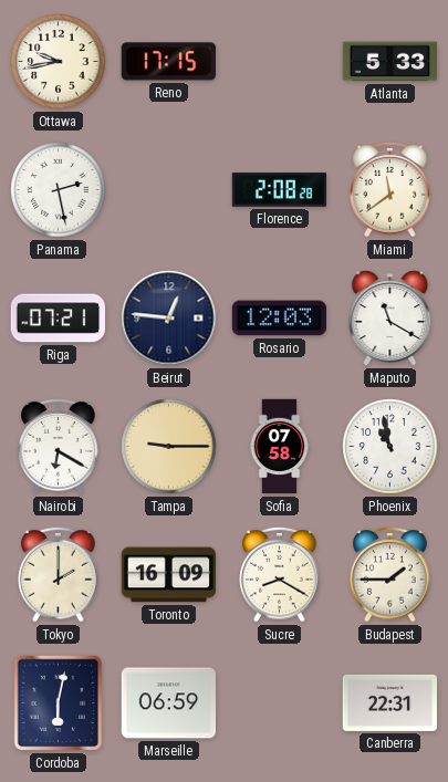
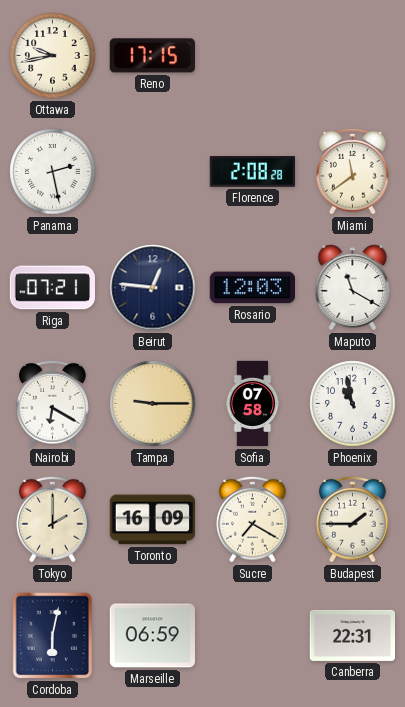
Atlanta: 5:33 -> none (389, 62)
Sucre: 8:20 -> 7:20 (253, 519)
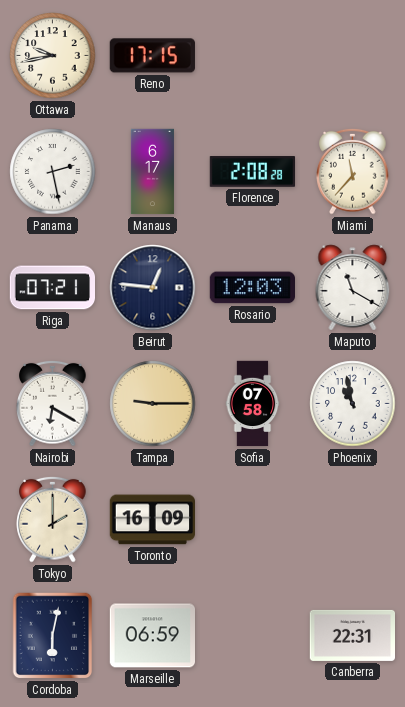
Manaus: none -> 6:17 (152, 172)
Miami: 11:39 -> 11:37 (353, 171)
Sucre: 7:20 -> none (253, 519)
Budapest: 1:45 -> none (353, 519)
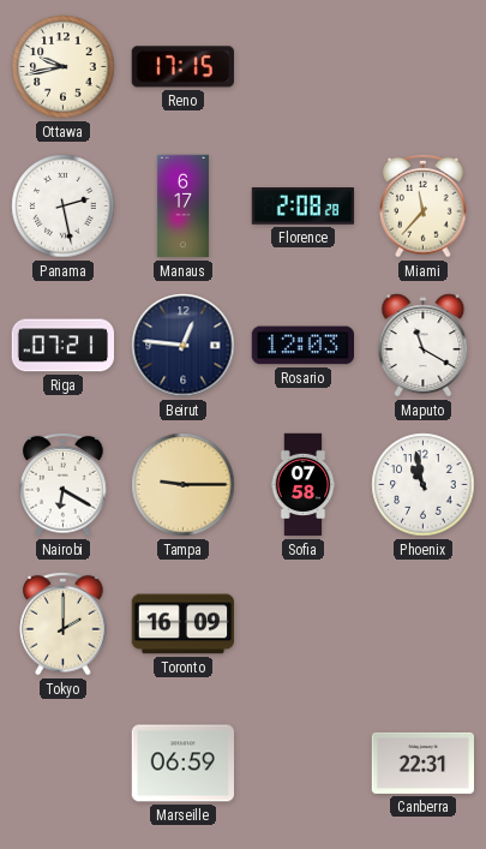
Cordoba: 6:02 -> none (53, 636)
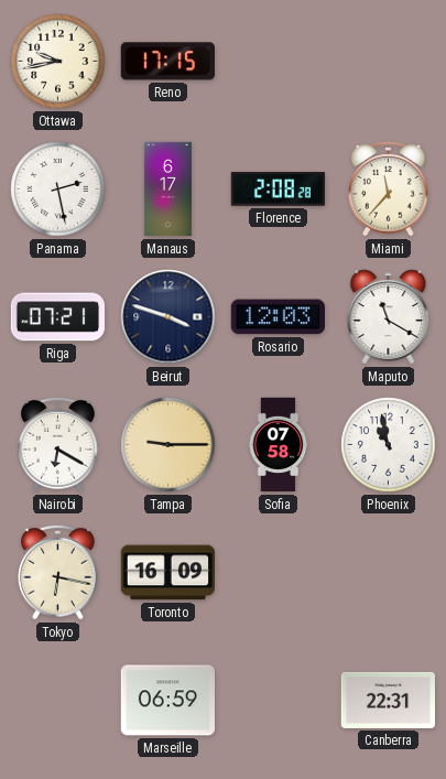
Beirut: 12:46 -> 3:48 (168, 317)
Tokyo: 2:00 -> 6:17 (58, 572)
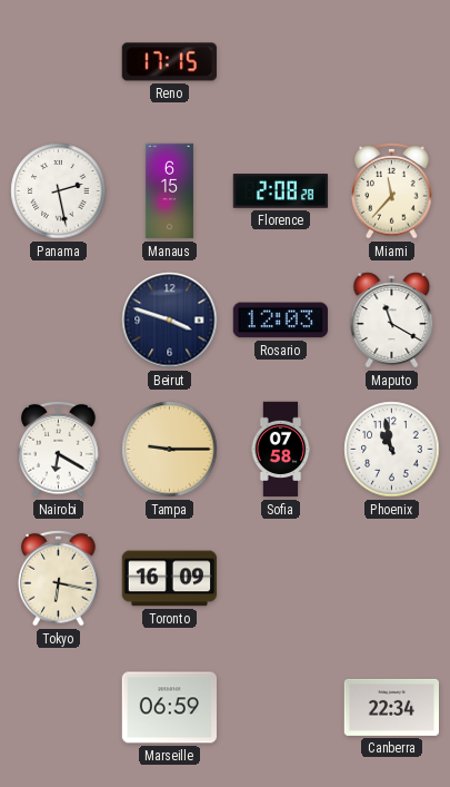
Ottawa: 9:43 -> none (58, 62)
Manaus: 6:17 -> 6:15 (169, 191)
Riga: 07:21 -> none (57, 317)
Canberra: 22:31 -> 22:34 (391, 707)
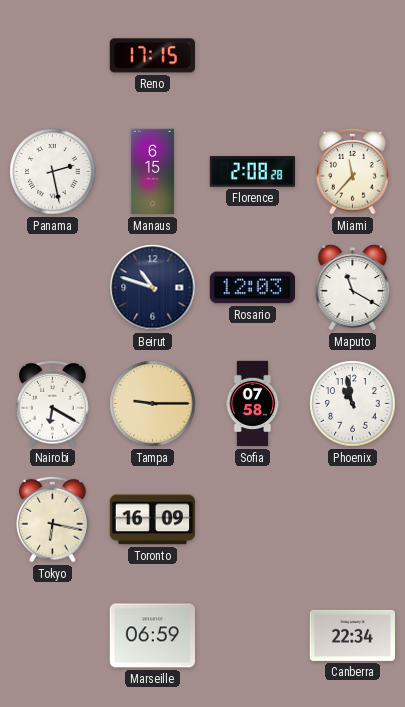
Beirut: 3:48 -> 10:48 (153, 288)
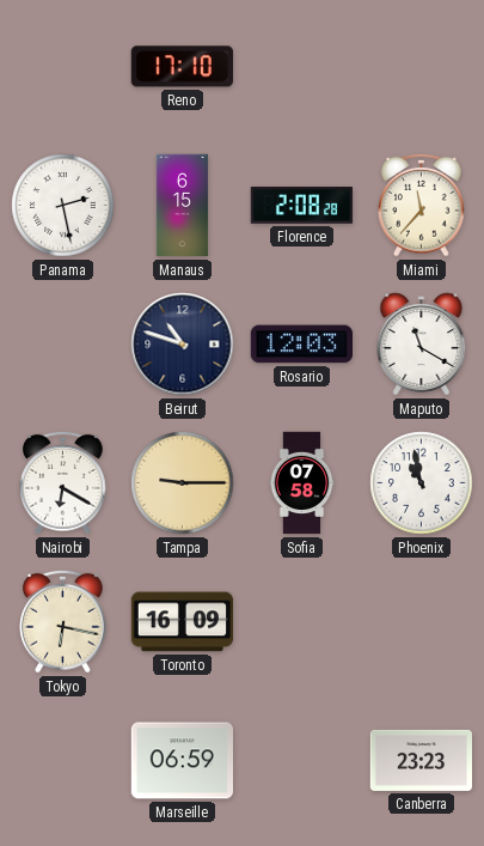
Reno: 17:15 -> 17:10 (182, 67)
Canberra: 22:34 -> 23:23 (421, 760)
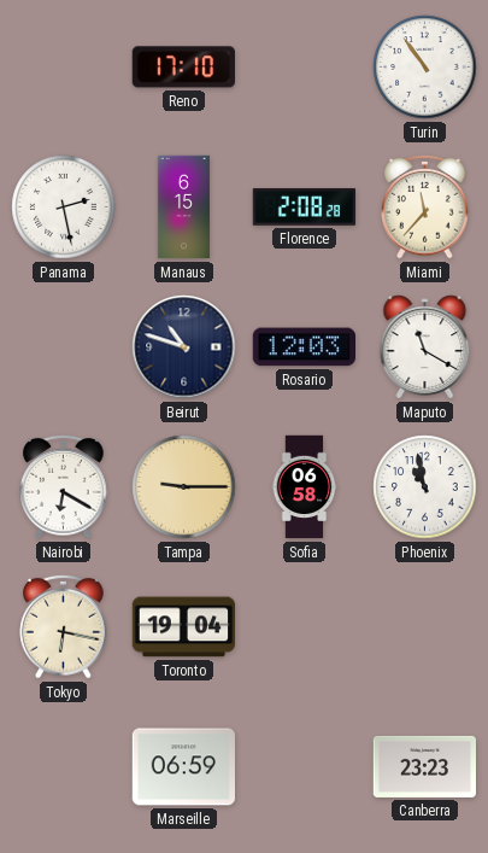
Turin: none -> 10:54 (425, 68)
Sofia: 07:58 -> 06:58 (305, 487)
Toronto: 16:09 -> 19:04 (183, 627)
